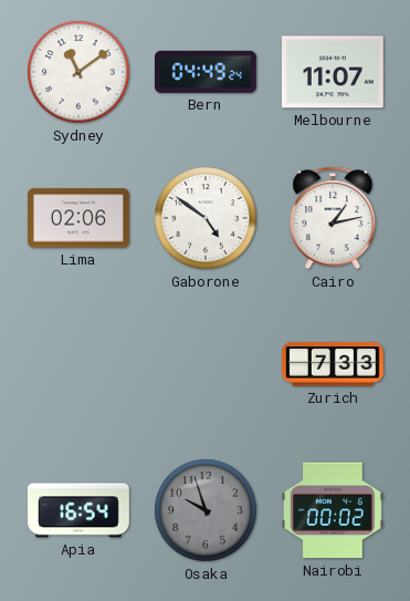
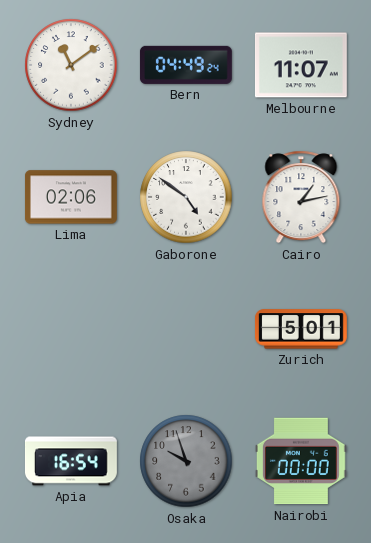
Zurich: 7:33 -> 5:01 (301, 329)
Nairobi: 00:02 -> 00:00 (301, 461)
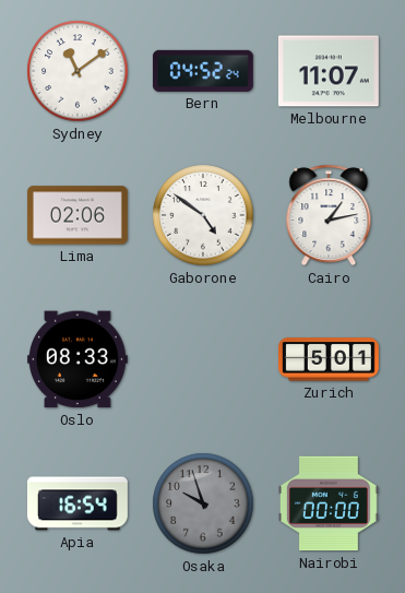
Bern: 04:49 -> 04:52 (203, 71)
Oslo: none -> 08:33 (78, 359)
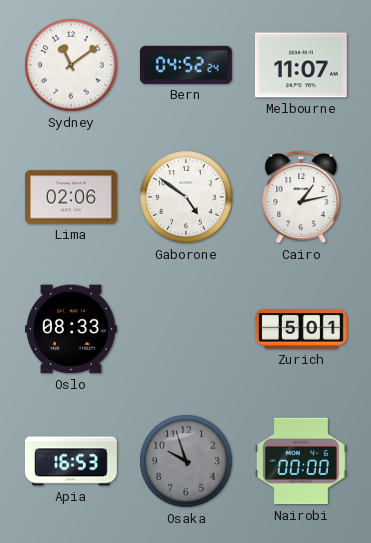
Apia: 16:54 -> 16:53 (71, 461)
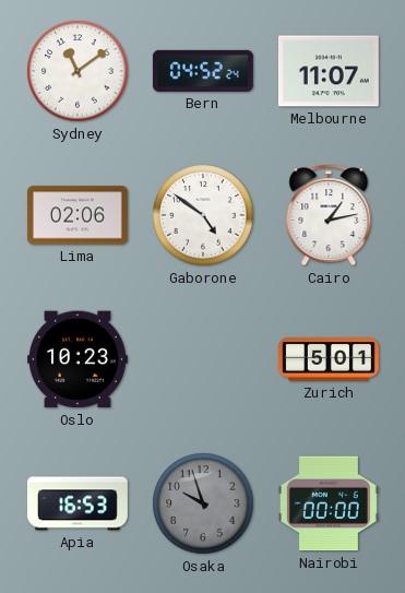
Oslo: 08:33 -> 10:23 (78, 359)
